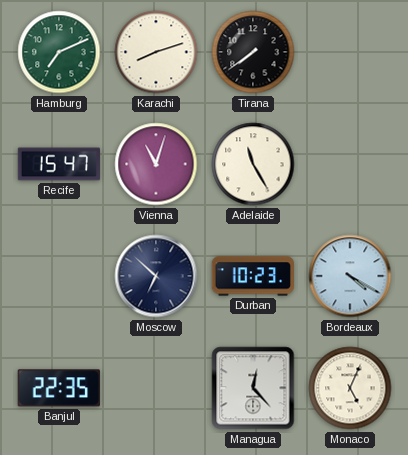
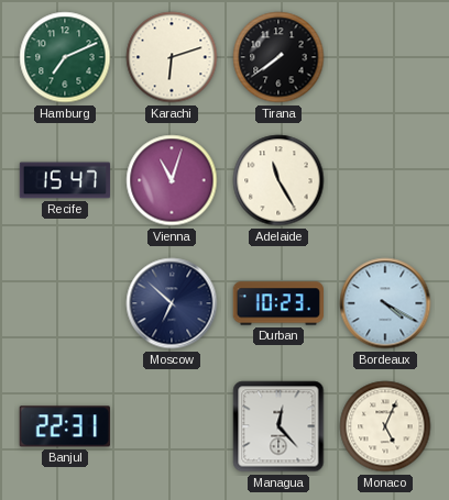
Karachi: 8:12 -> 6:12 (172, 57)
Banjul: 22:35 -> 22:31 (65, 426)
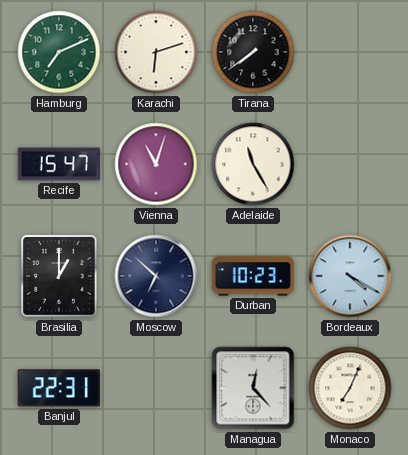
Brasilia: none -> 1:00 (59, 276)
Monaco: 5:04 -> 7:04 (350, 388)
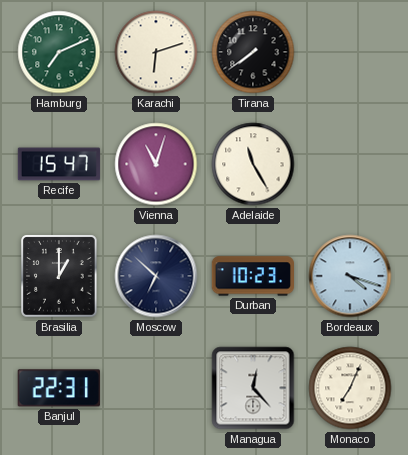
Bordeaux: 4:20 -> 4:18 (350, 276)
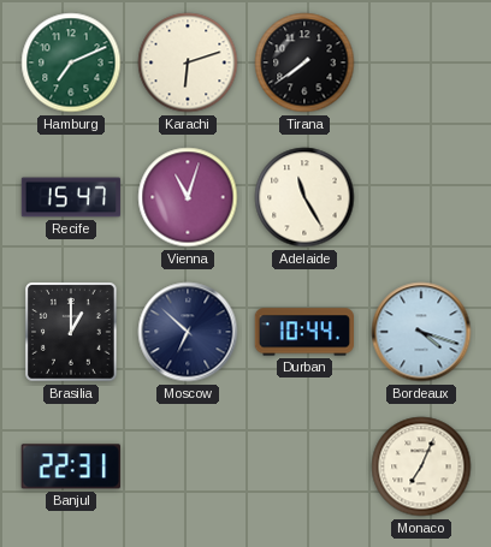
Durban: 10:23 -> 10:44 (303, 332)
Managua: 12:23 -> none (253, 388)
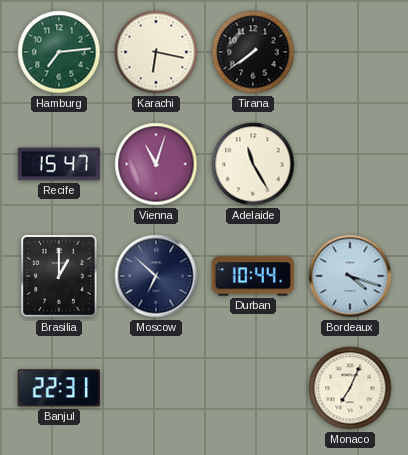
Hamburg: 7:11 -> 7:14 (59, 52)
Karachi: 6:12 -> 6:17 (156, 52)
